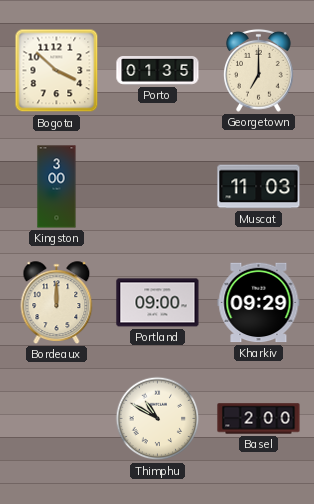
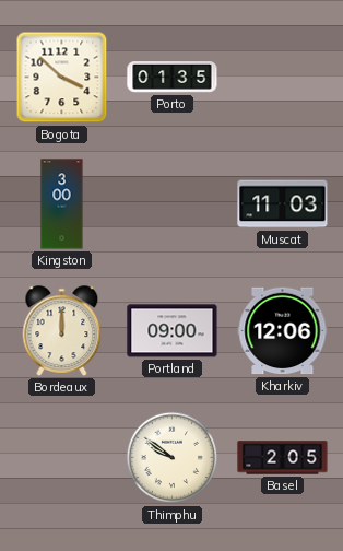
Georgetown: 7:00 -> none (259, 70)
Kharkiv: 09:29 -> 12:06 (283, 331)
Thimphu: 10:50 -> 9:51 (173, 458)
Basel: 2:00 -> 2:05 (283, 458)
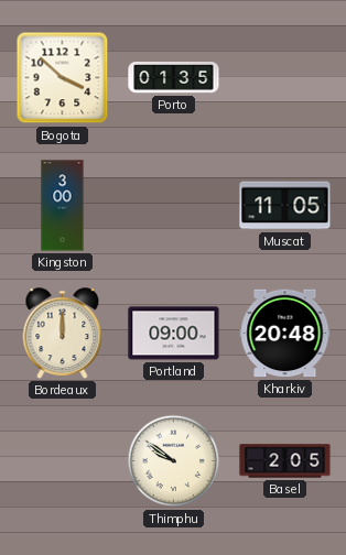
Muscat: 11:03 -> 11:05 (285, 206)
Kharkiv: 12:06 -> 20:48 (285, 334)
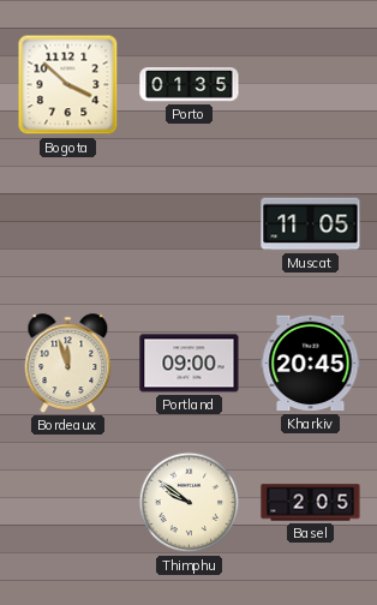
Kingston: 3:00 -> none (63, 206)
Bordeaux: 12:00 -> 11:57 (68, 364)
Kharkiv: 20:48 -> 20:45 (311, 364)
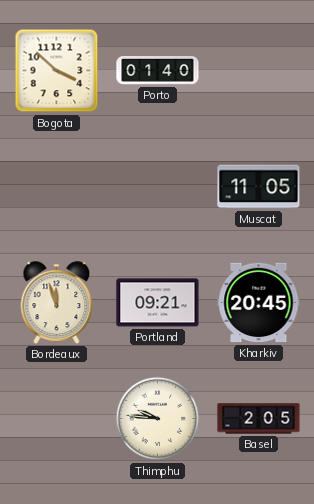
Porto: 01:35 -> 01:40 (158, 71)
Portland: 09:00 -> 09:21 (158, 303)
Thimphu: 9:51 -> 9:46 (158, 419)
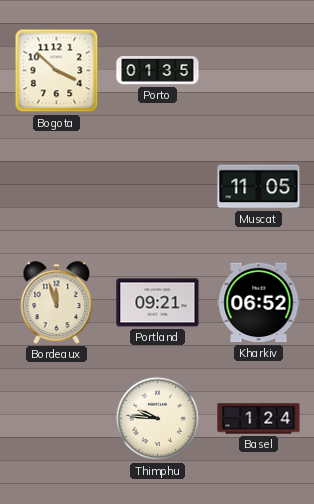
Porto: 01:40 -> 01:35 (158, 71)
Kharkiv: 20:45 -> 06:52 (259, 303)
Basel: 2:05 -> 1:24 (259, 419)
